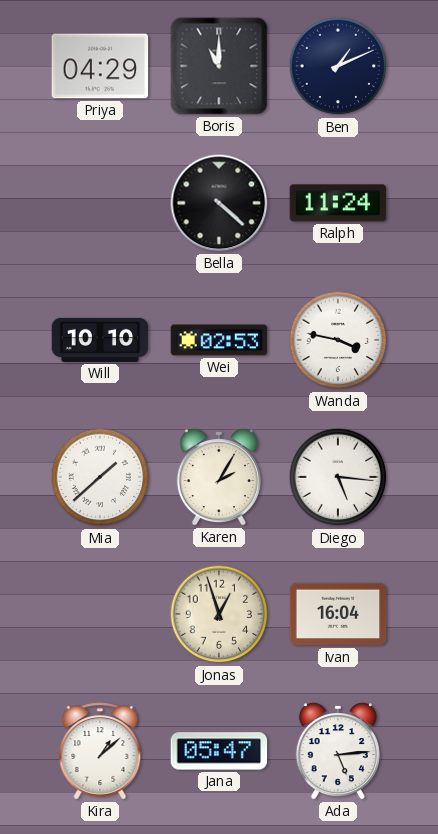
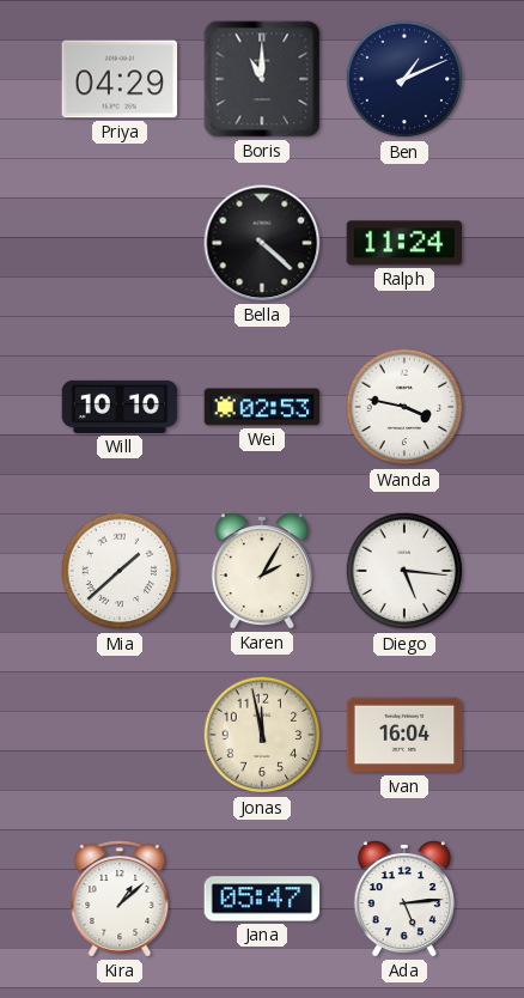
Jonas: 12:57 -> 11:58 (262, 735)
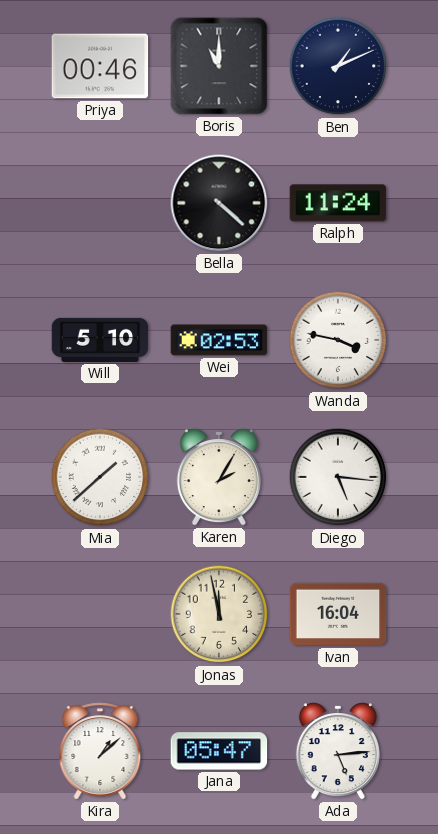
Priya: 04:29 -> 00:46 (100, 66)
Will: 10:10 -> 5:10 (100, 340)
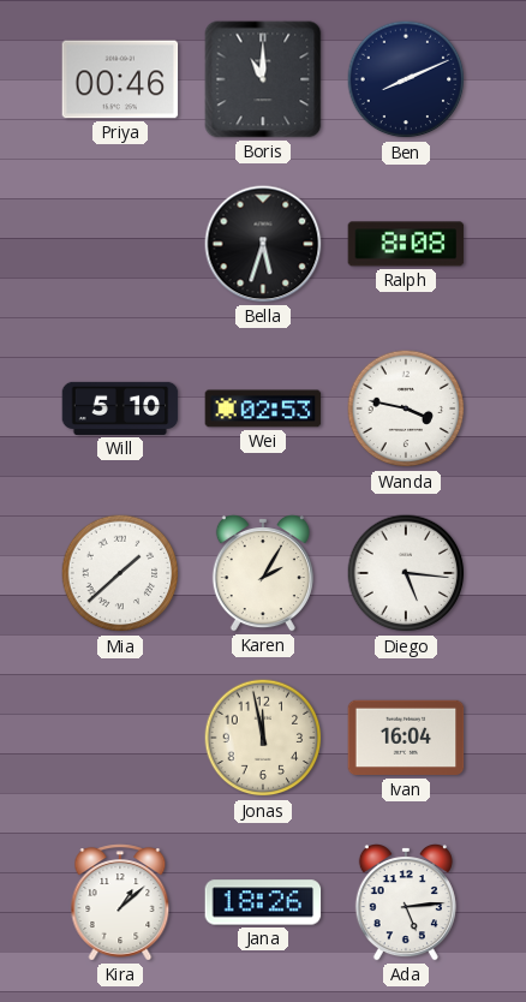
Ben: 1:11 -> 8:11 (406, 79)
Bella: 4:22 -> 5:33 (263, 244)
Ralph: 11:24 -> 8:08 (406, 244)
Jana: 05:47 -> 18:26 (263, 902)
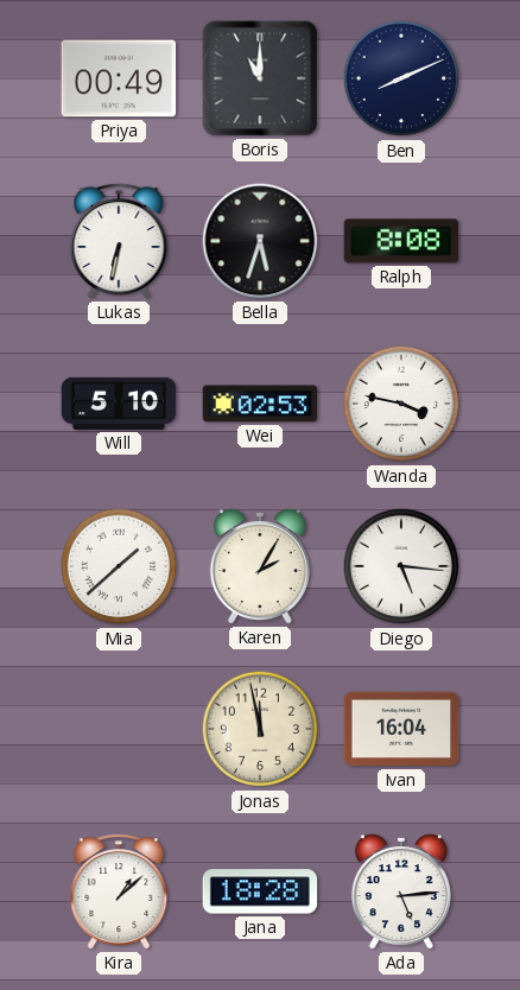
Priya: 00:46 -> 00:49 (119, 78)
Lukas: none -> 6:32 (119, 241)
Jana: 18:26 -> 18:28 (260, 891)
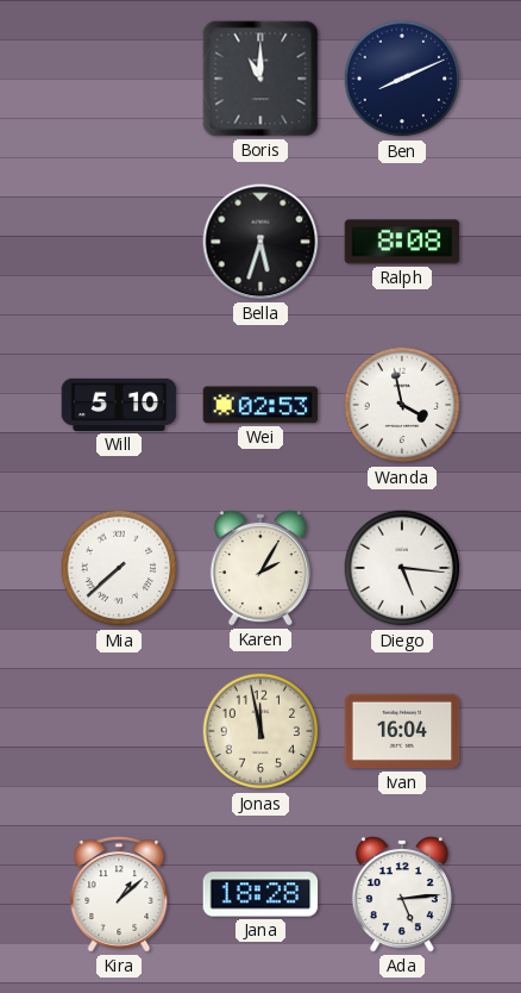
Priya: 00:49 -> none (119, 78)
Lukas: 6:32 -> none (119, 241)
Wanda: 3:47 -> 3:58 (402, 405)
Mia: 1:38 -> 7:38 (119, 568)
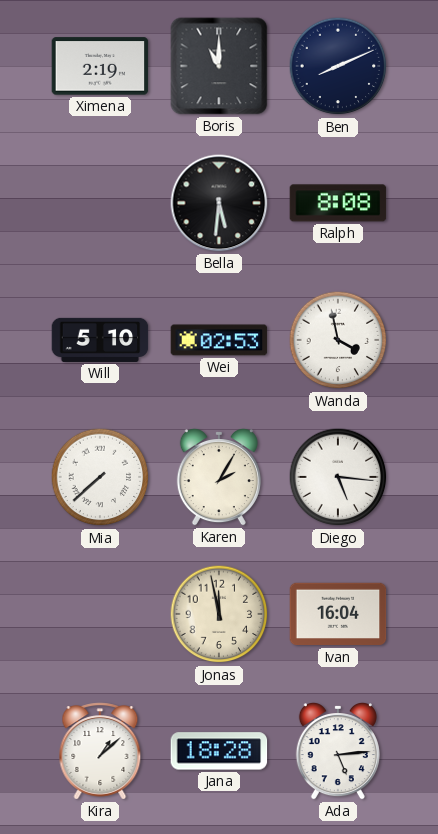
Ximena: none -> 2:19 (100, 66)
Bella: 5:33 -> 5:31 (219, 203)
